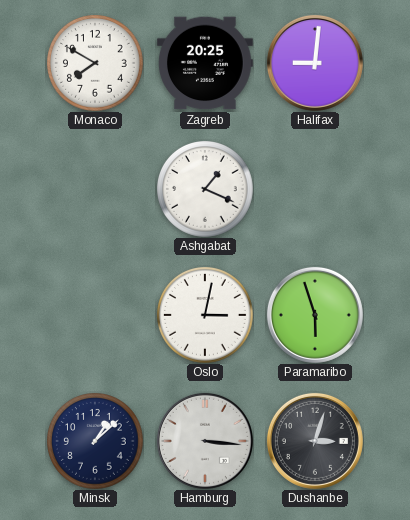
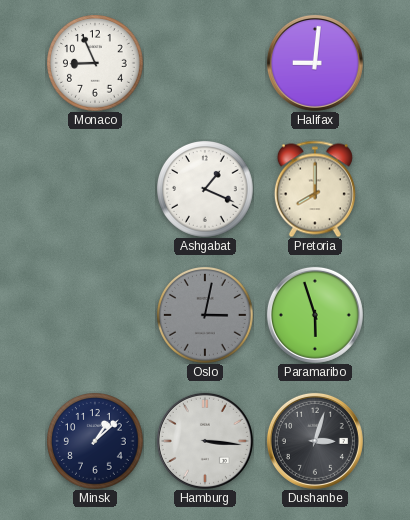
Monaco: 7:50 -> 8:56 (95, 63)
Zagreb: 20:25 -> none (205, 63)
Pretoria: none -> 8:00 (315, 189)
Oslo dial: white -> grey (205, 315)
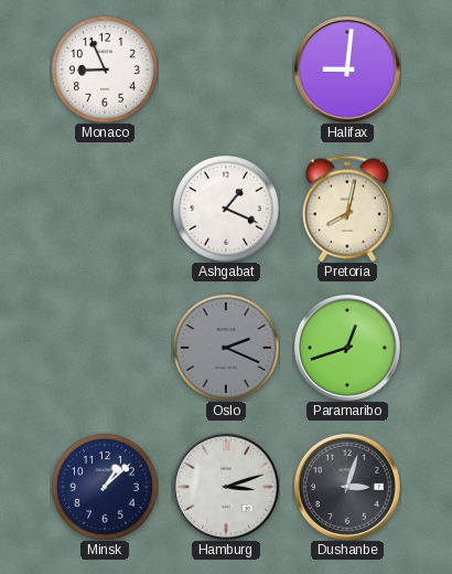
Pretoria: 8:00 -> 8:02 (347, 209)
Oslo: 3:02 -> 2:19 (226, 348)
Paramaribo: 5:57 -> 12:42 (347, 348)
Hamburg: 3:16 -> 3:12 (226, 487)
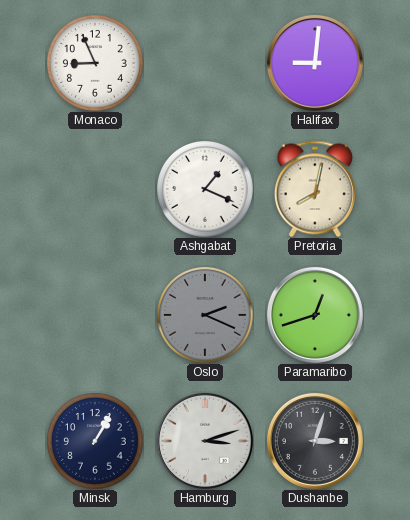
Minsk: 1:08 -> 1:05 (95, 441)
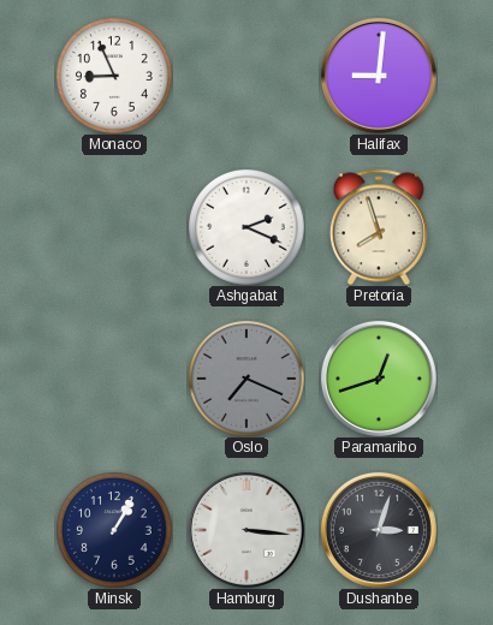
Ashgabat: 1:19 -> 2:19 (246, 227)
Pretoria: 8:02 -> 7:57 (379, 227)
Oslo: 2:19 -> 7:19 (246, 379)
Hamburg: 3:12 -> 3:16 (246, 530)
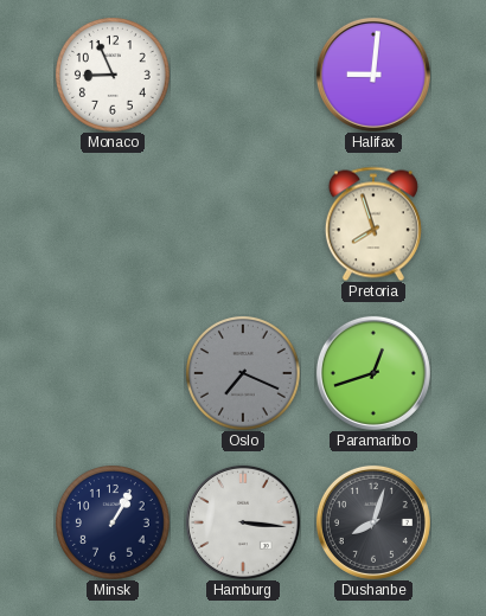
Ashgabat: 2:19 -> none (246, 227)
Dushanbe: 3:03 -> 8:03 (373, 522)
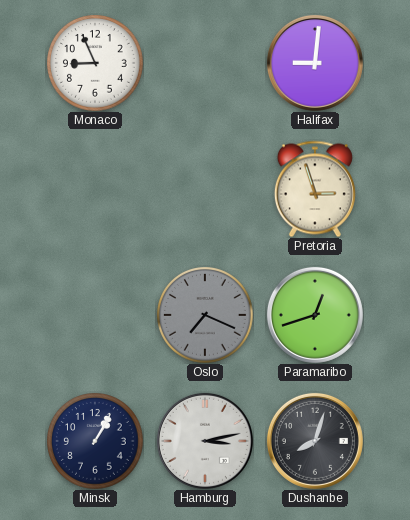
Pretoria: 7:57 -> 2:57 (315, 189)
Hamburg: 3:16 -> 3:13 (205, 441)
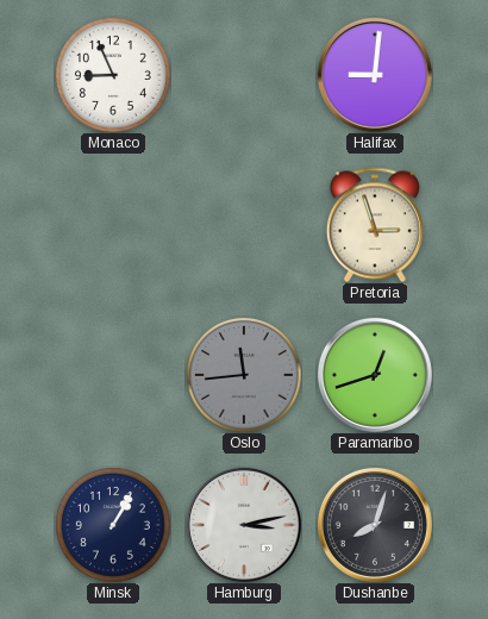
Oslo: 7:19 -> 11:44 (244, 375)
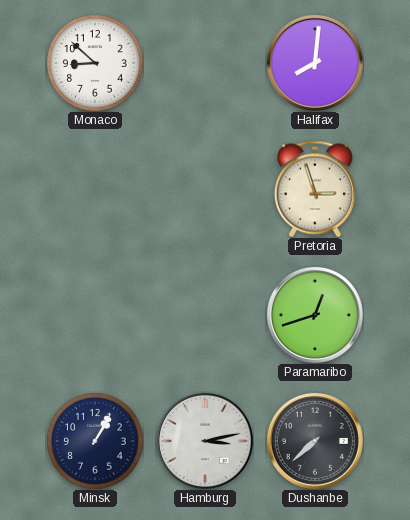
Monaco: 8:56 -> 8:52 (95, 63)
Halifax: 9:01 -> 8:01 (315, 63)
Oslo: 11:44 -> none (244, 375)
Dushanbe: 8:03 -> 7:38 (315, 441)
